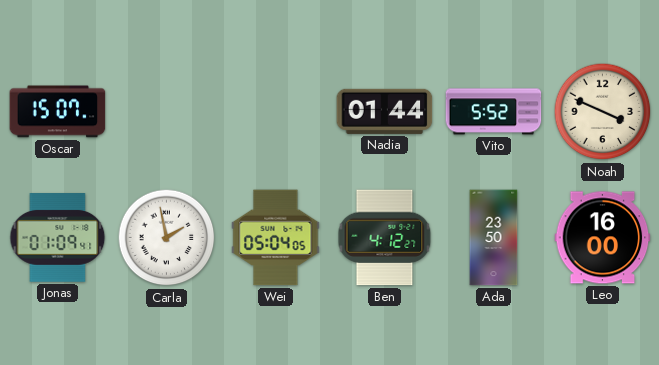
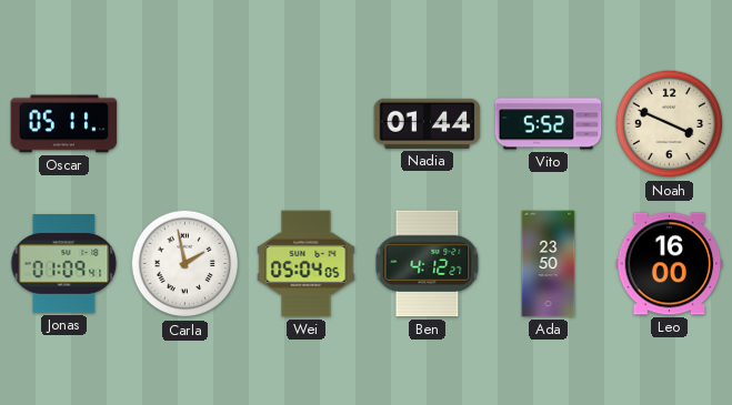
Oscar: 15:07 -> 05:11 (64, 124)
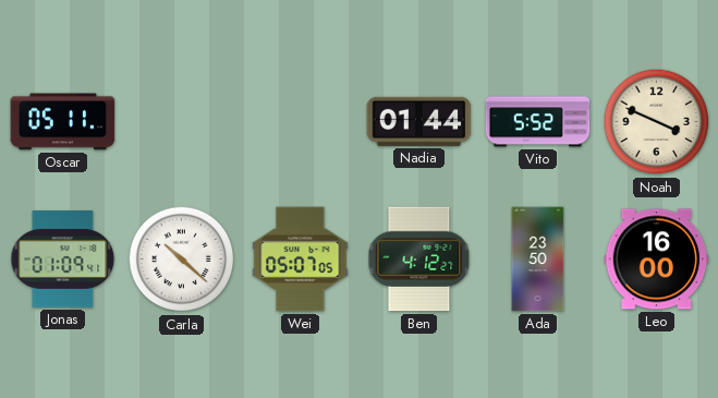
Carla: 1:58 -> 10:22 (182, 260)
Wei: 05:04 -> 05:07 (301, 260)
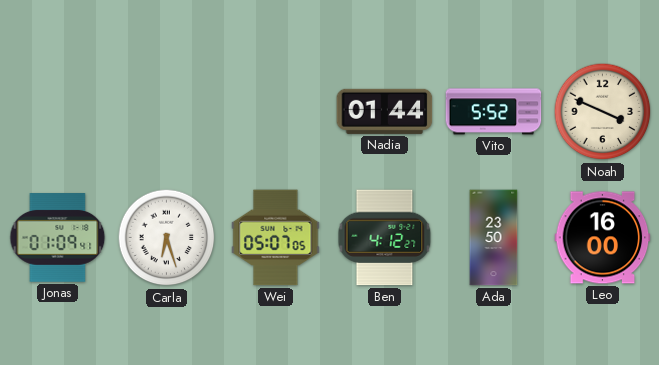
Oscar: 05:11 -> none (63, 122)
Carla: 10:22 -> 6:27 (167, 238)
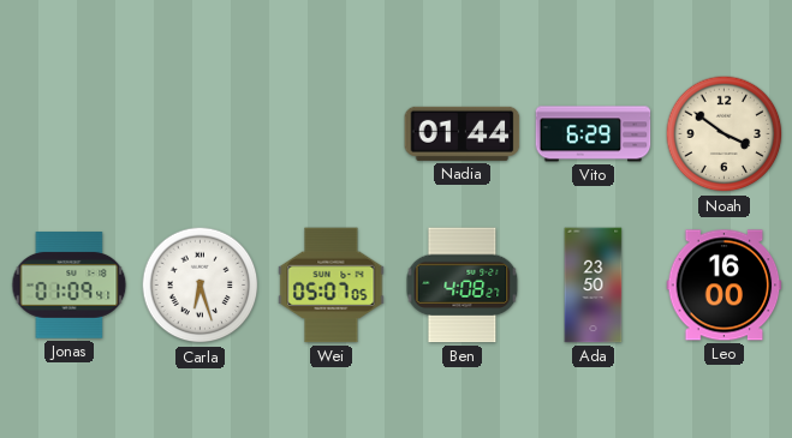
Vito: 5:52 -> 6:29 (594, 134)
Noah: 3:49 -> 3:51 (725, 134)
Ben: 4:12 -> 4:08 (463, 286)
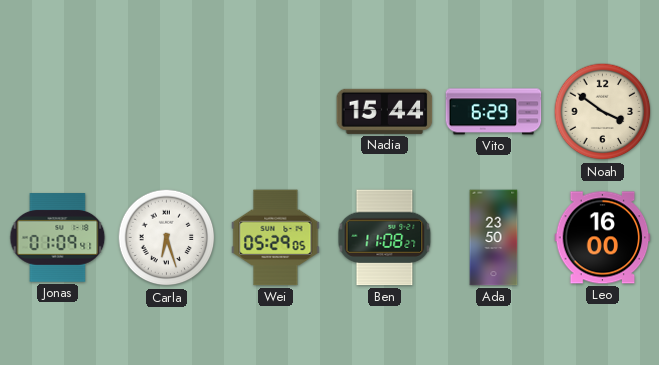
Nadia: 01:44 -> 15:44 (385, 111)
Wei: 05:07 -> 05:29 (276, 238)
Ben: 4:08 -> 11:08 (385, 238)
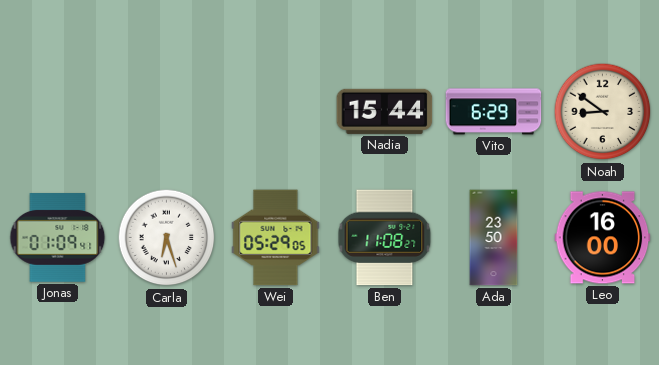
Noah: 3:51 -> 8:51 (603, 112)
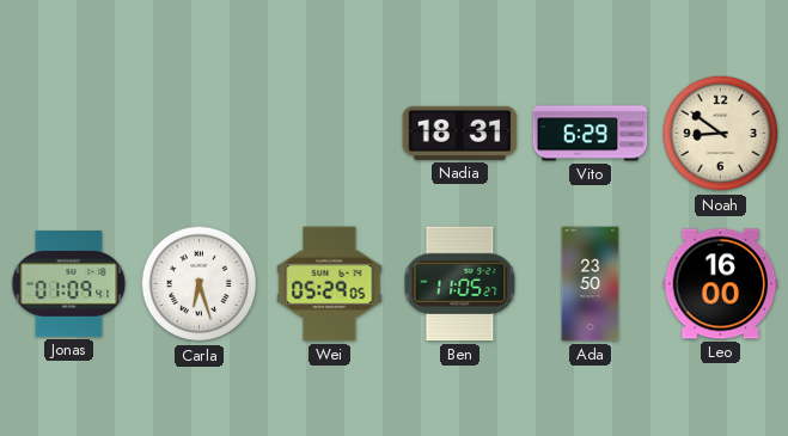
Nadia: 15:44 -> 18:31 (460, 133)
Ben: 11:08 -> 11:05 (460, 284)
